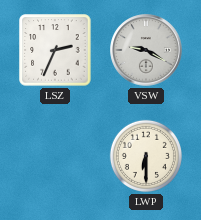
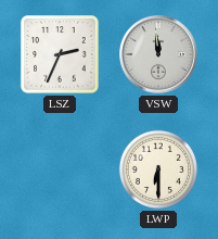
VSW: 9:20 -> 11:59 (158, 54)
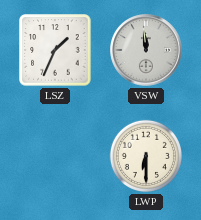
LSZ: 2:34 -> 1:34 (55, 50)
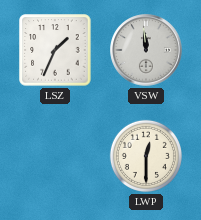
LWP: 6:30 -> 12:30 (146, 156)
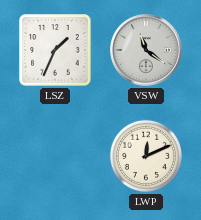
VSW: 11:59 -> 11:21 (146, 50)
LWP: 12:30 -> 12:11 (146, 156)
